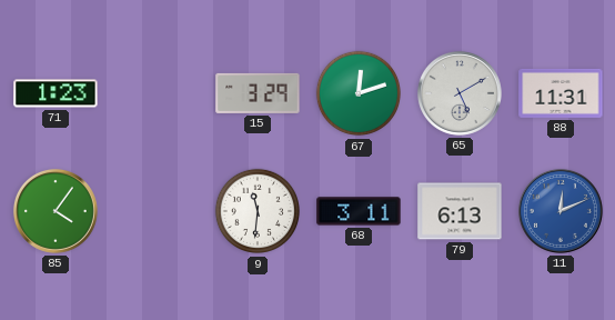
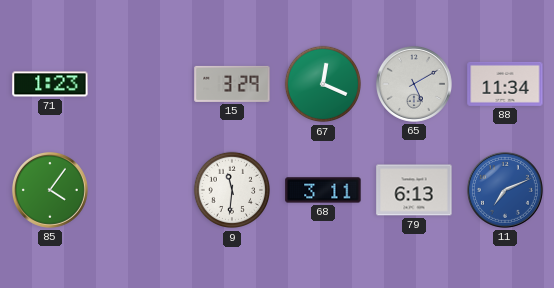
67: 12:12 -> 12:19 (323, 84)
88: 11:31 -> 11:34 (505, 84)
11: 12:11 -> 7:11 (505, 190)
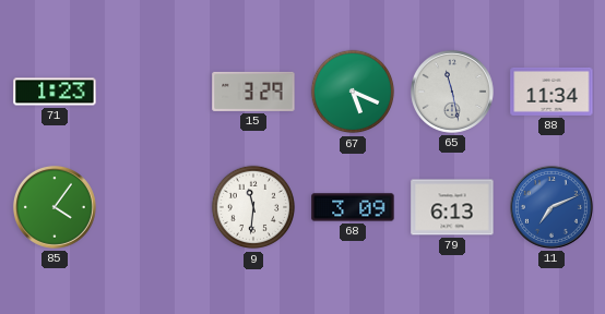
67: 12:19 -> 5:19 (353, 92)
65: 5:10 -> 11:28 (452, 92)
68: 3:11 -> 3:09 (353, 207)
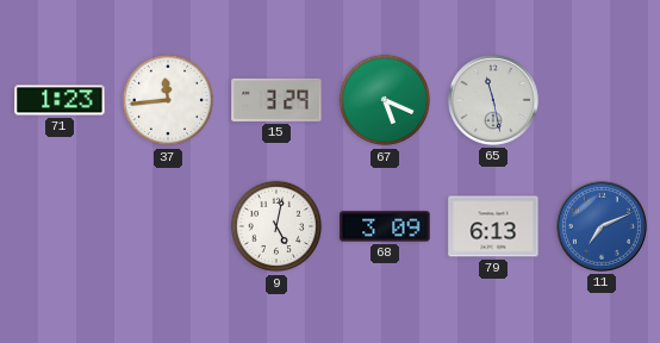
37: none -> 11:44 (168, 100)
88: 11:34 -> none (551, 92)
85: 4:06 -> none (55, 207)
9: 11:31 -> 5:02 (276, 226)
